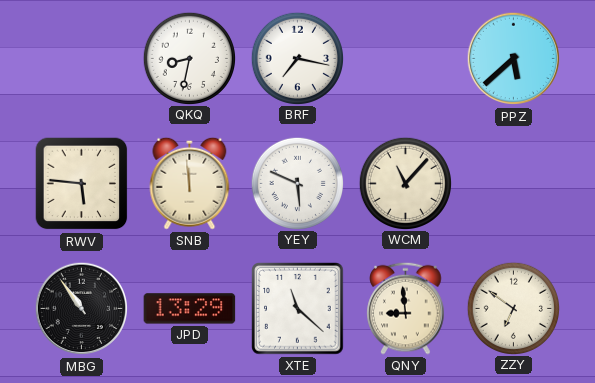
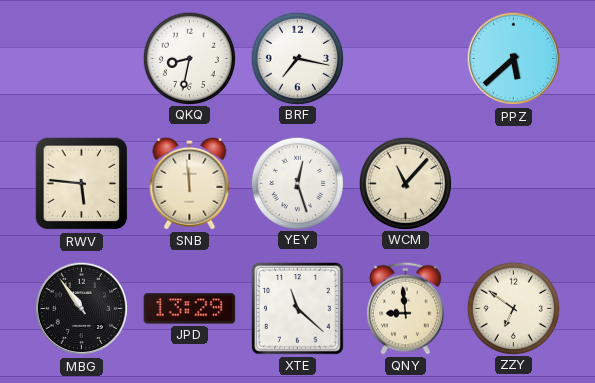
YEY: 5:49 -> 12:27 (297, 183)
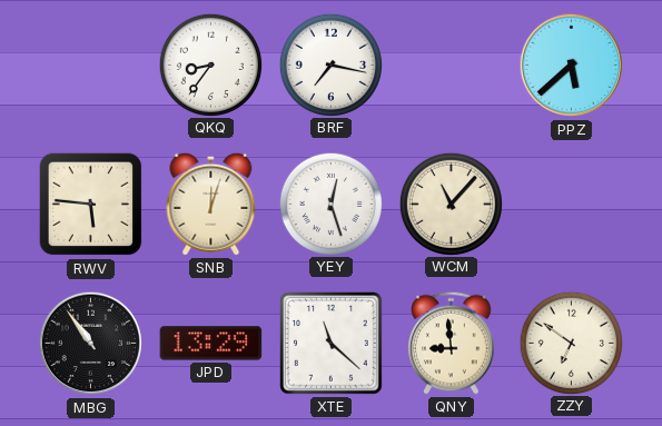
QKQ: 8:32 -> 8:36 (210, 65)
SNB: 11:59 -> 12:03 (211, 204)
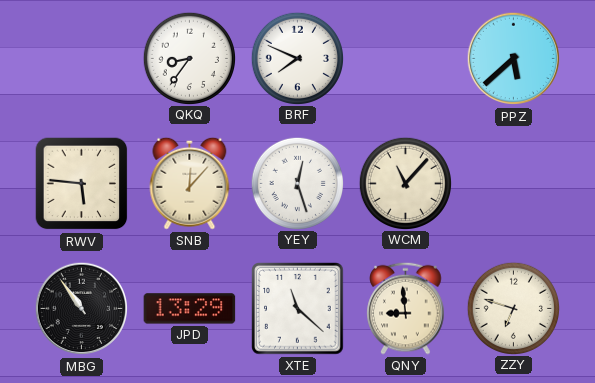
BRF: 7:17 -> 7:49 (297, 58)
SNB: 12:03 -> 12:07 (190, 183)
ZZY: 6:51 -> 6:48 (513, 308)
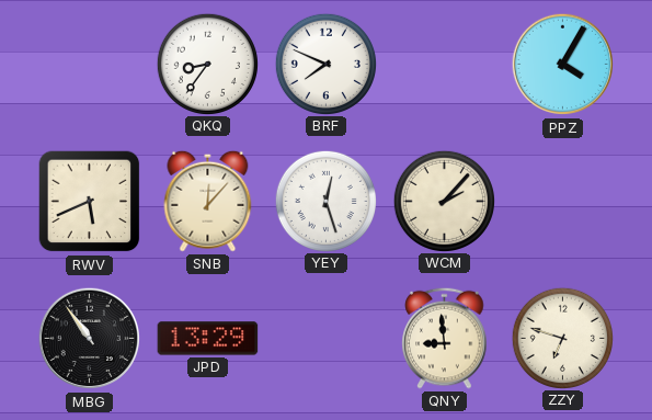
PPZ: 5:38 -> 4:05 (563, 65)
RWV: 5:46 -> 5:41 (90, 202)
WCM: 11:07 -> 2:07 (444, 201)
XTE: 11:22 -> none (298, 309)
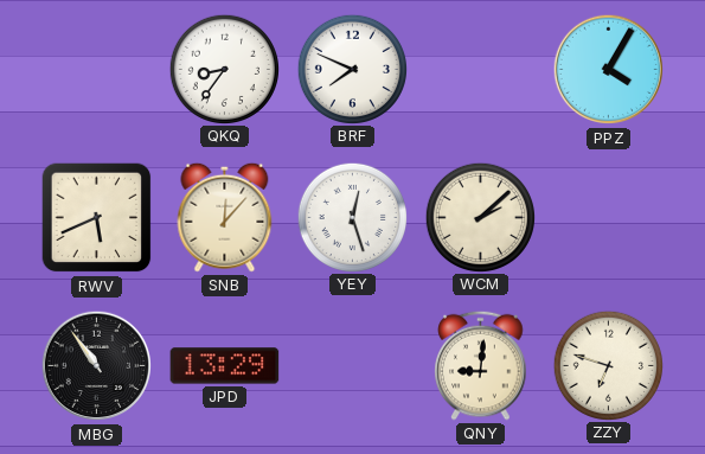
WCM: 2:07 -> 2:08 (480, 217)
QNY: 8:59 -> 9:01 (481, 365)
